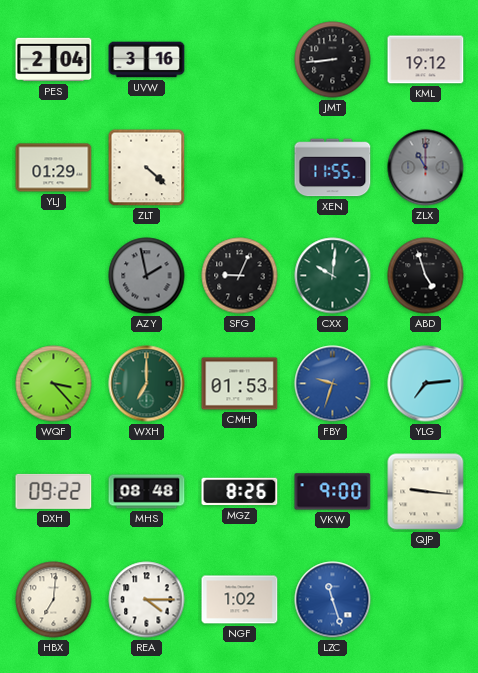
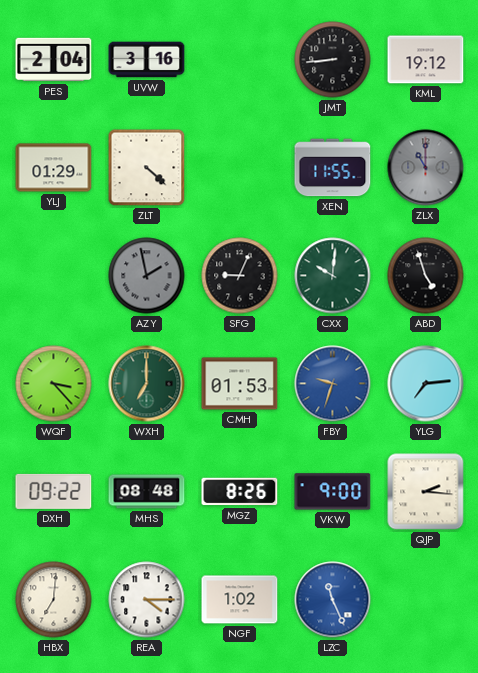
QJP: 9:16 -> 2:16 (426, 492)
LZC: 11:27 -> 11:26 (333, 600)
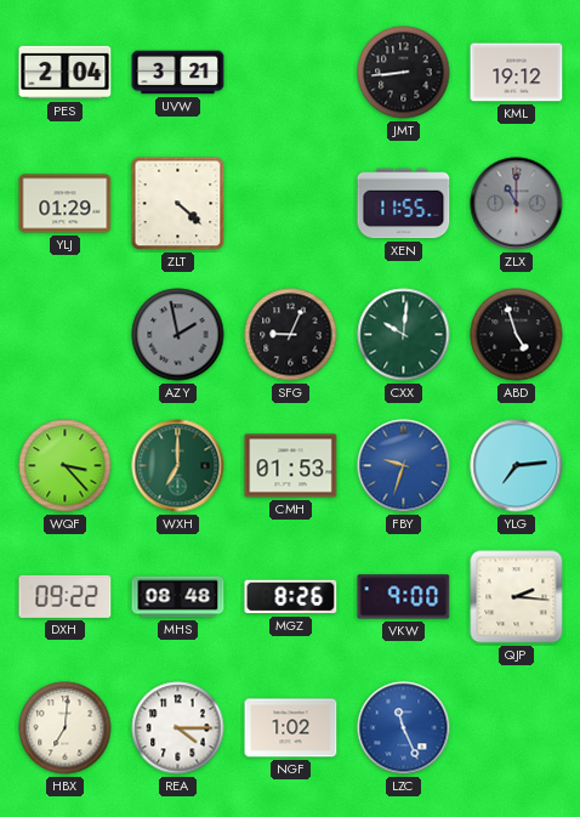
UVW: 3:16 -> 3:21 (178, 73)
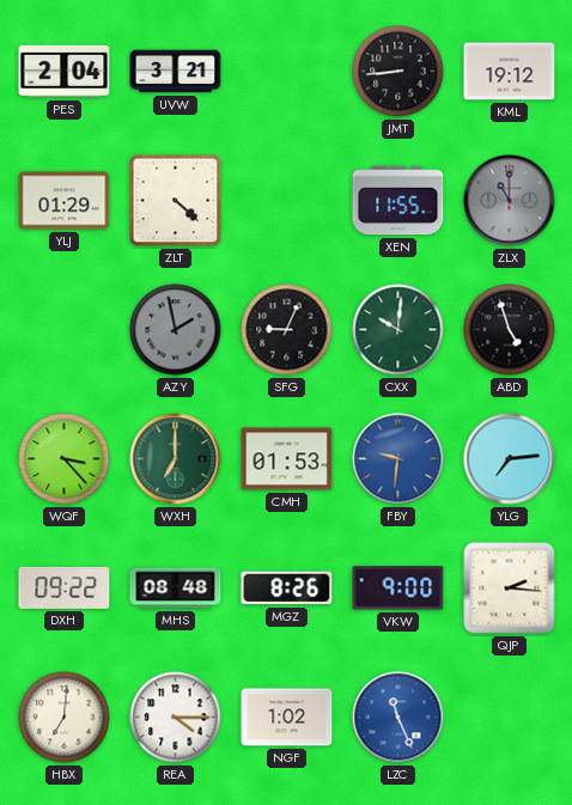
FBY: 9:33 -> 9:31 (398, 459)
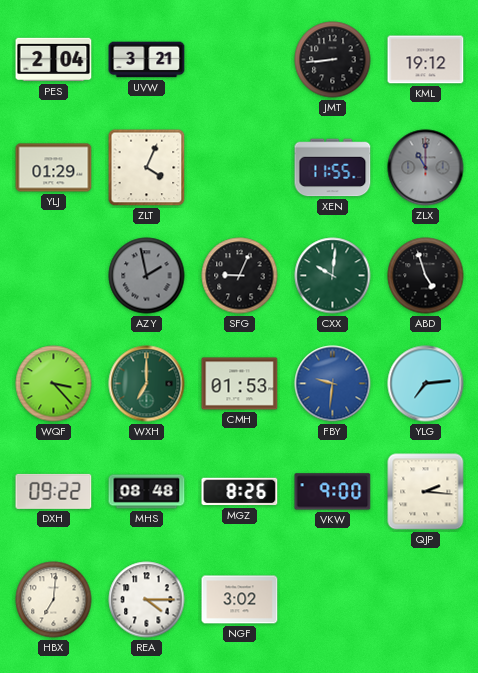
ZLT: 4:22 -> 4:04 (147, 168)
NGF: 1:02 -> 3:02 (240, 600)
LZC: 11:26 -> none (398, 718)
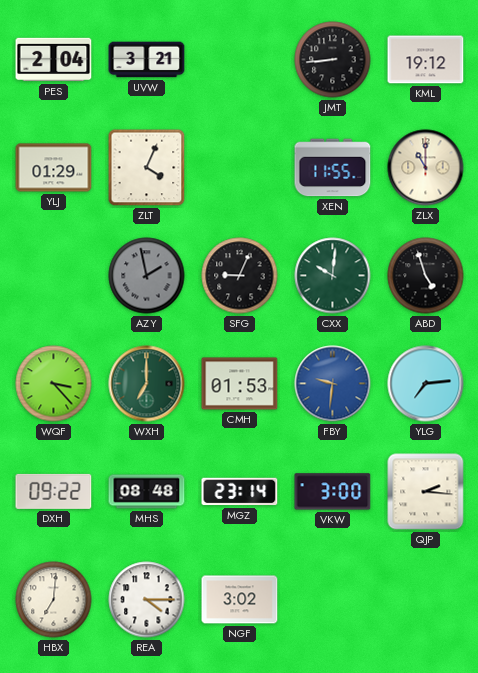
ZLX dial: grey -> cream (426, 168)
MGZ: 8:26 -> 23:14 (240, 492)
VKW: 9:00 -> 3:00 (333, 492)
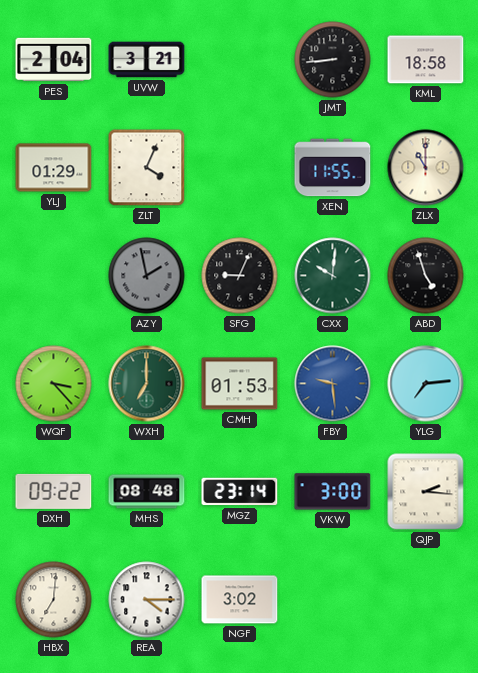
KML: 19:12 -> 18:58 (426, 60)
FBY: 9:31 -> 9:29 (333, 384)
